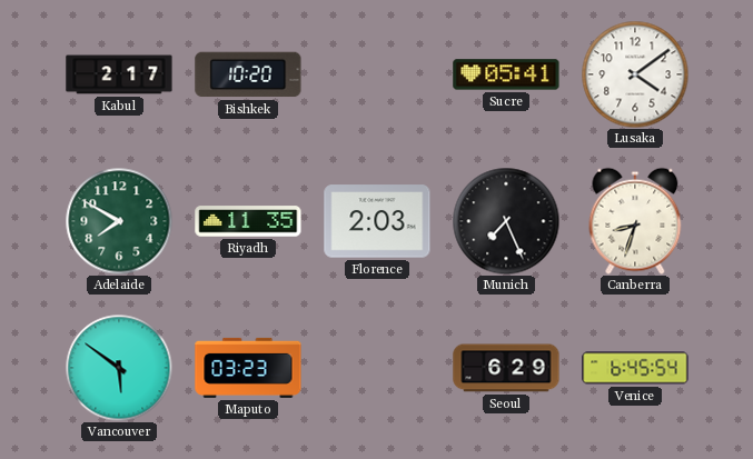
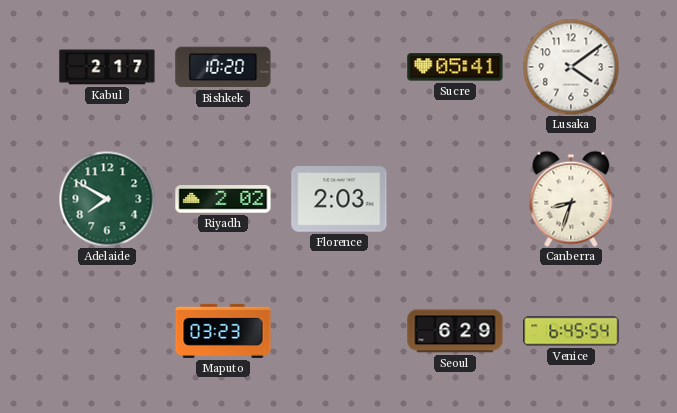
Riyadh: 11:35 -> 2:02 (223, 199)
Munich: 7:26 -> none (506, 221)
Vancouver: 5:51 -> none (119, 368)
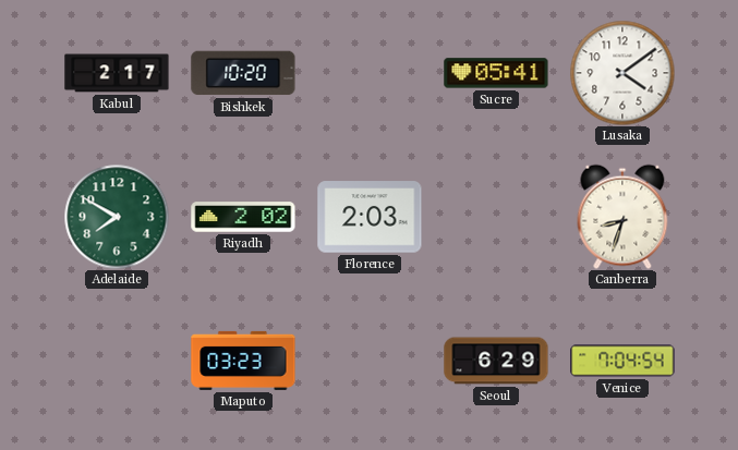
Venice: 6:45 -> 7:04 (622, 361)
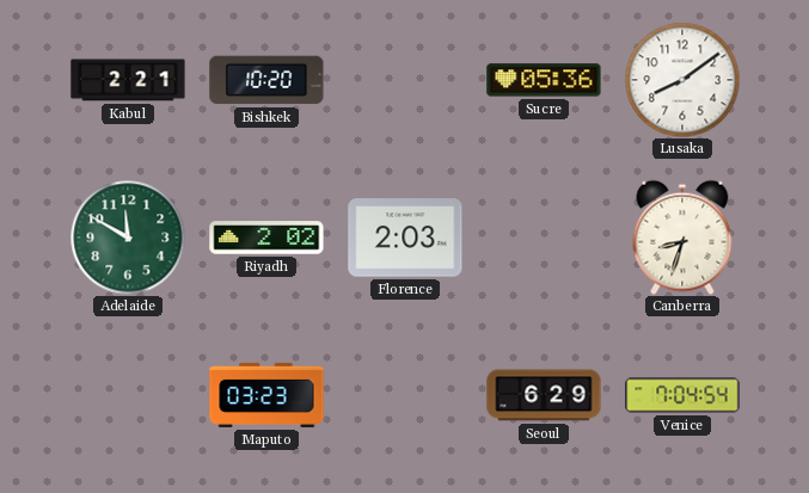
Kabul: 2:17 -> 2:21 (128, 80)
Sucre: 05:41 -> 05:36 (544, 80)
Lusaka: 4:09 -> 8:09 (682, 80)
Adelaide: 7:50 -> 11:50 (128, 238)
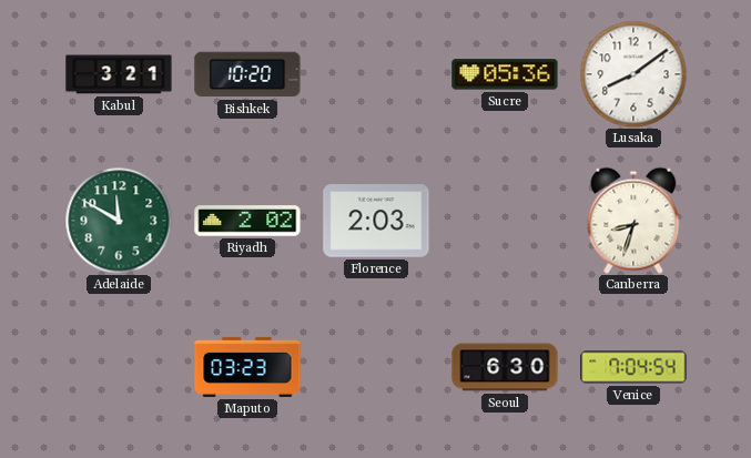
Kabul: 2:21 -> 3:21 (119, 74)
Seoul: 6:29 -> 6:30 (505, 367)
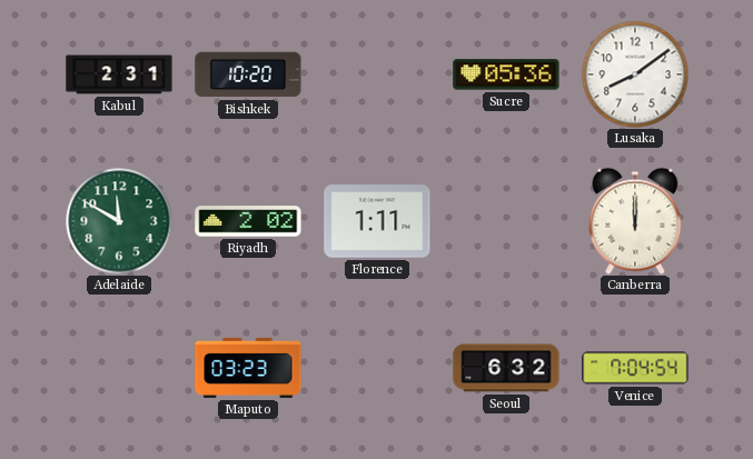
Kabul: 3:21 -> 2:31 (119, 74)
Florence: 2:03 -> 1:11 (377, 221)
Canberra: 8:33 -> 12:00 (635, 221)
Seoul: 6:30 -> 6:32 (506, 368)
